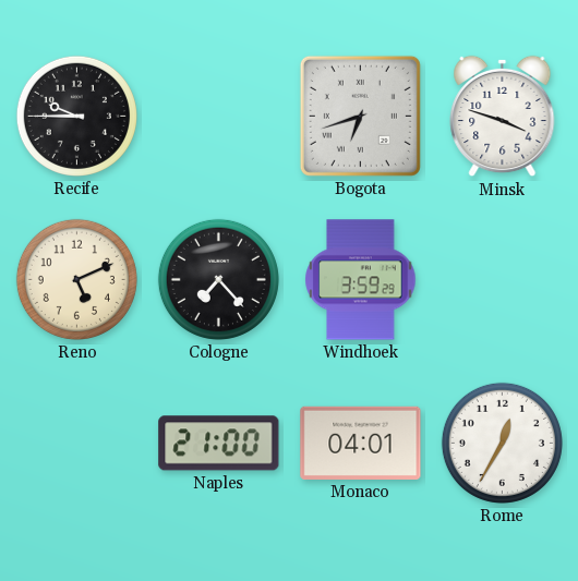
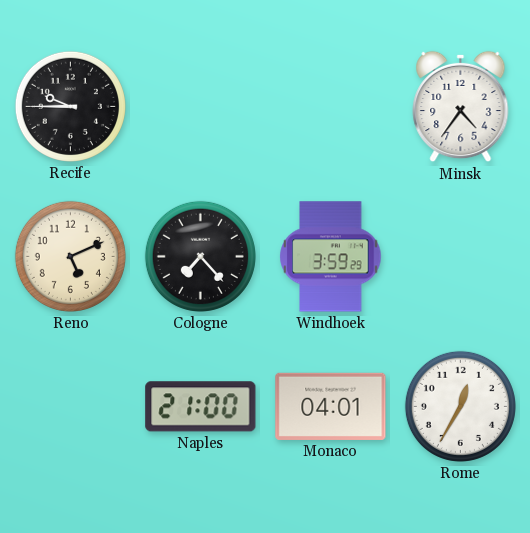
Bogota: 6:42 -> none (360, 116)
Minsk: 3:48 -> 4:36 (461, 107)
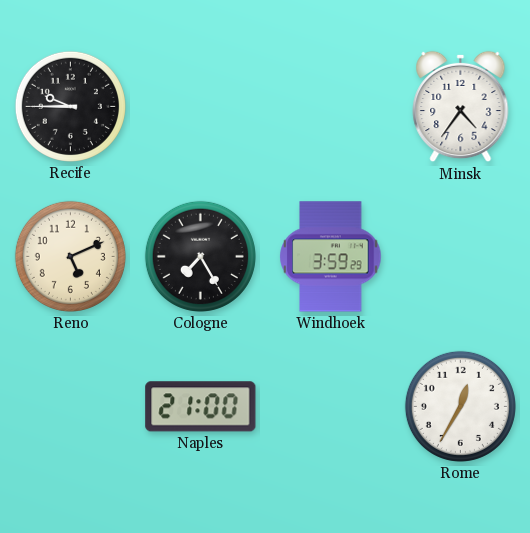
Cologne: 7:23 -> 7:25 (200, 256)
Monaco: 04:01 -> none (331, 406)
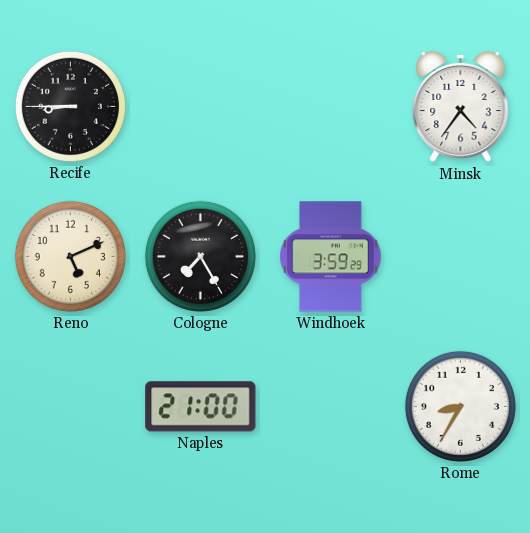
Recife: 9:45 -> 8:45 (70, 106)
Rome: 12:35 -> 8:35 (460, 406)
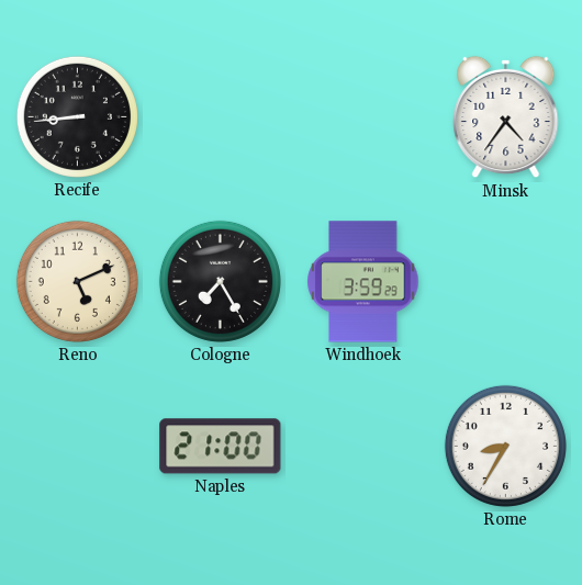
Recife: 8:45 -> 8:44 (77, 116)
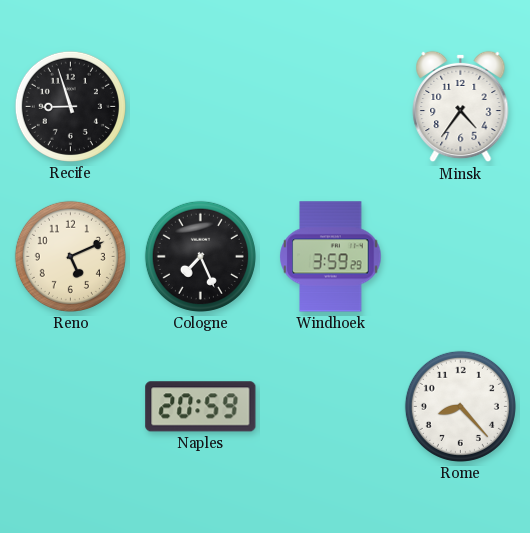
Recife: 8:44 -> 8:57 (70, 106)
Cologne: 7:25 -> 7:26 (200, 256)
Naples: 21:00 -> 20:59 (201, 407)
Rome: 8:35 -> 8:23 (460, 406)
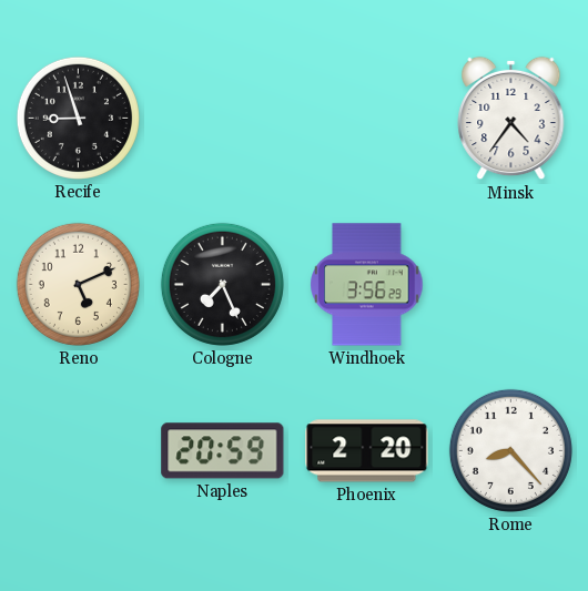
Windhoek: 3:59 -> 3:56 (367, 285)
Phoenix: none -> 2:20 (367, 451)
